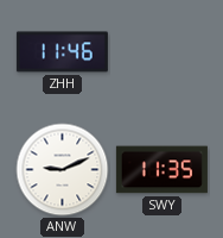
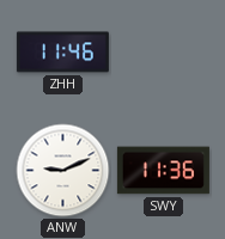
SWY: 11:35 -> 11:36 (163, 171)
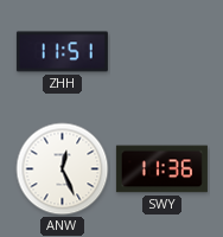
ZHH: 11:46 -> 11:51 (62, 52)
ANW: 9:11 -> 12:26 (63, 169)
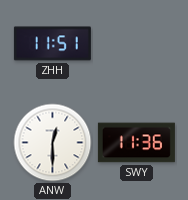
ANW: 12:26 -> 12:30 (53, 143)
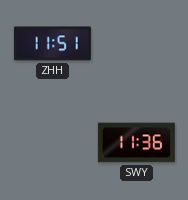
ANW: 12:30 -> none (53, 143)
